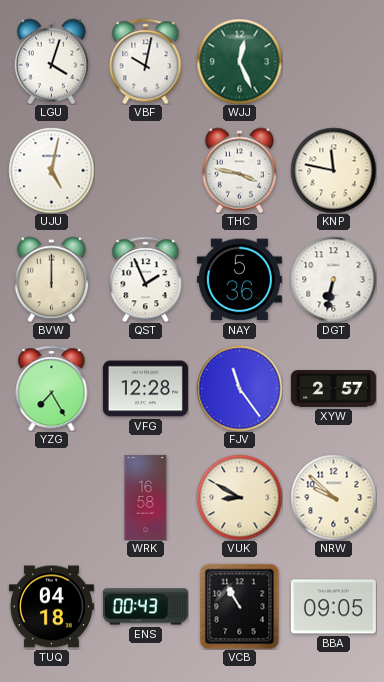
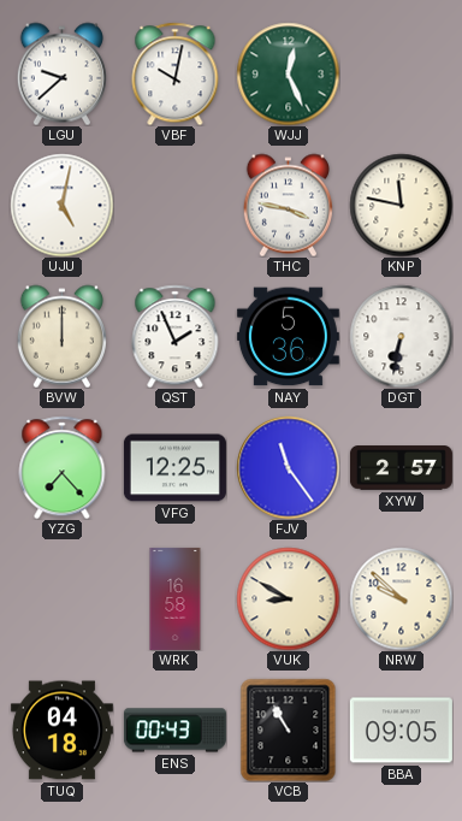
LGU: 4:03 -> 9:38 (61, 73)
YZG: 7:25 -> 7:23 (63, 467)
VFG: 12:28 -> 12:25 (174, 468)
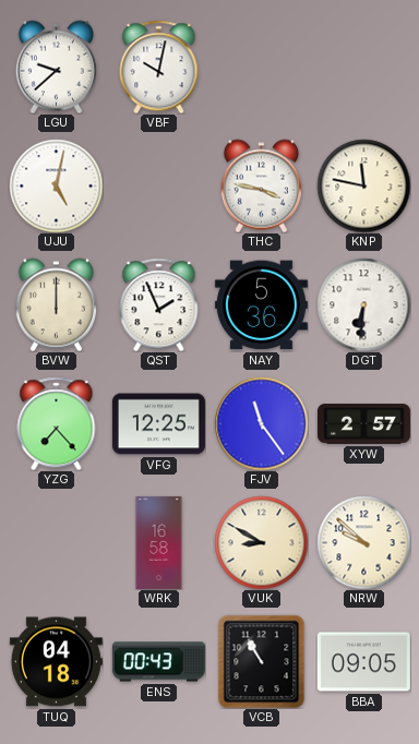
WJJ: 12:26 -> none (288, 73)
DGT: 6:32 -> 6:31 (363, 304)
